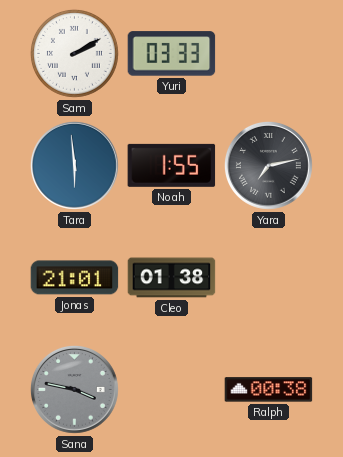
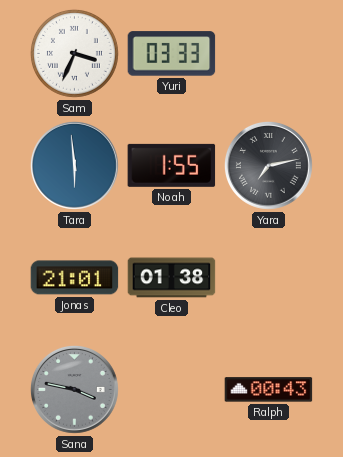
Sam: 2:10 -> 3:34 (74, 53)
Ralph: 00:38 -> 00:43 (269, 390)
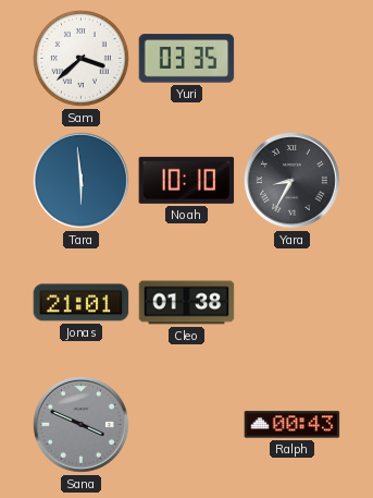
Sam: 3:34 -> 3:38 (80, 58)
Yuri: 03:33 -> 03:35 (187, 59)
Noah: 1:55 -> 10:10 (187, 180)
Yara: 7:13 -> 8:35 (293, 181)
Sana: 3:47 -> 3:49 (82, 425)
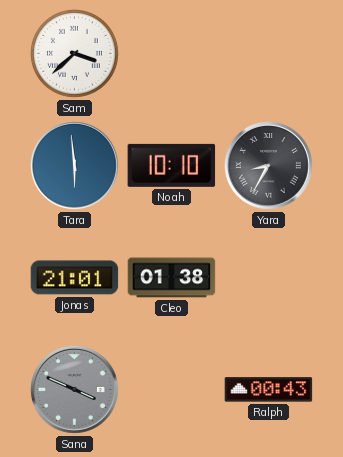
Yuri: 03:35 -> none (187, 59)
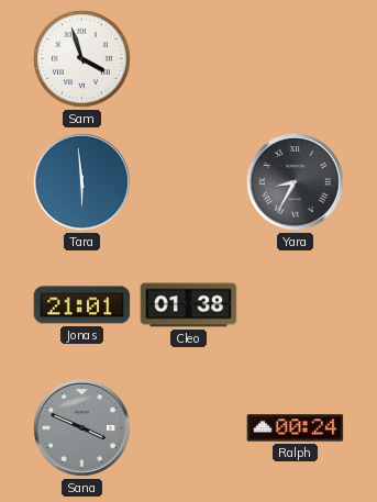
Sam: 3:38 -> 3:57 (81, 58)
Noah: 10:10 -> none (172, 165)
Ralph: 00:43 -> 00:24 (296, 428)
